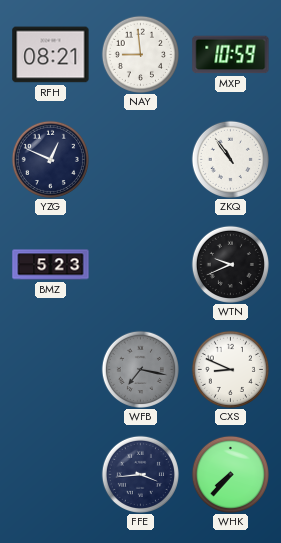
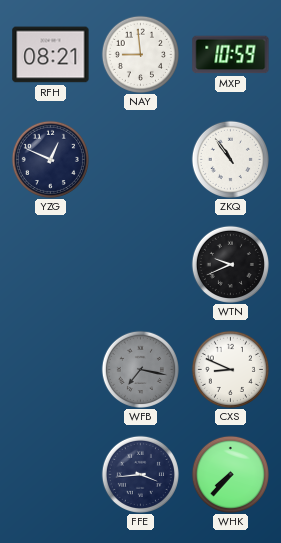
BMZ: 5:23 -> none (51, 265)
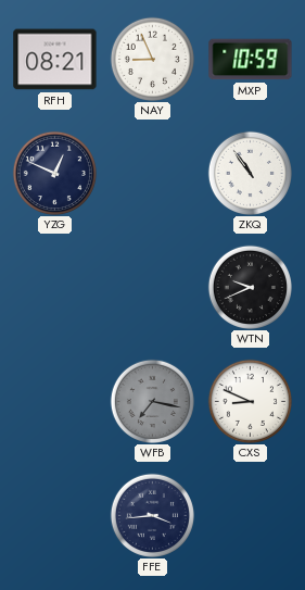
NAY: 8:59 -> 8:56 (152, 59)
WHK: 7:37 -> none (230, 474)
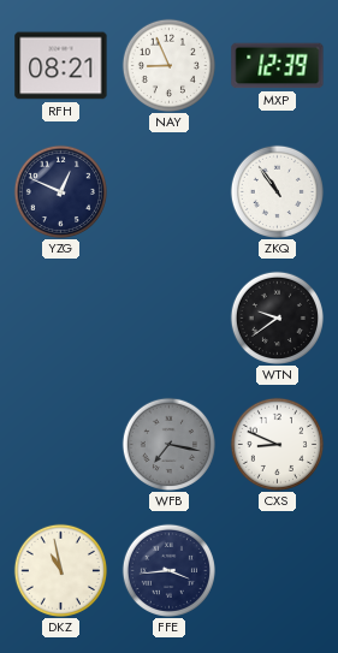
MXP: 10:59 -> 12:39 (278, 66)
WTN: 9:41 -> 9:39 (277, 317)
DKZ: none -> 10:58 (60, 570)
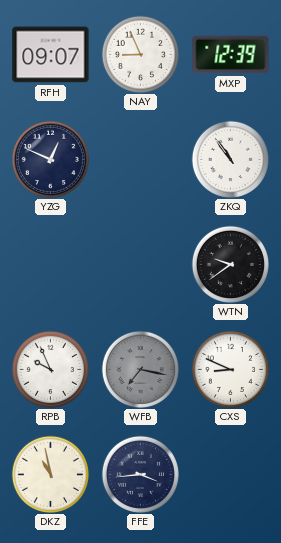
RFH: 08:21 -> 09:07 (51, 55)
RPB: none -> 9:56 (50, 369)
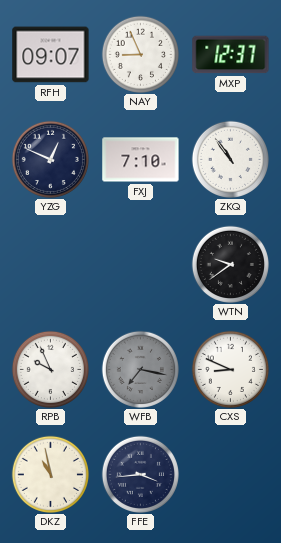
MXP: 12:39 -> 12:37 (231, 55)
FXJ: none -> 7:10 (141, 160)
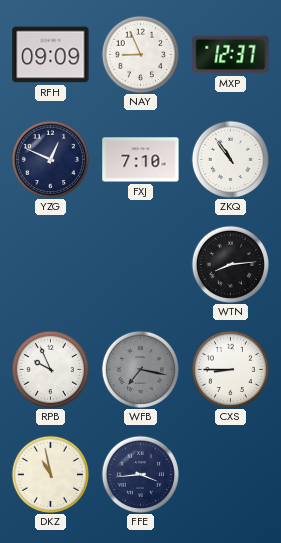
RFH: 09:07 -> 09:09 (51, 55)
WTN: 9:39 -> 8:14 (230, 264)
CXS: 8:49 -> 8:45 (230, 369)
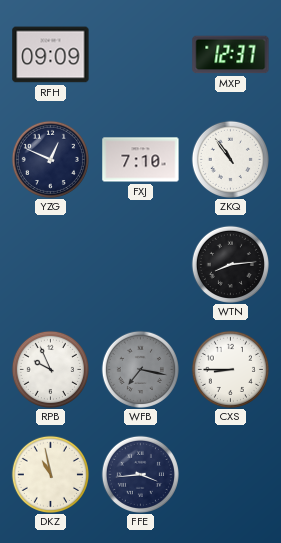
NAY: 8:56 -> none (140, 54)
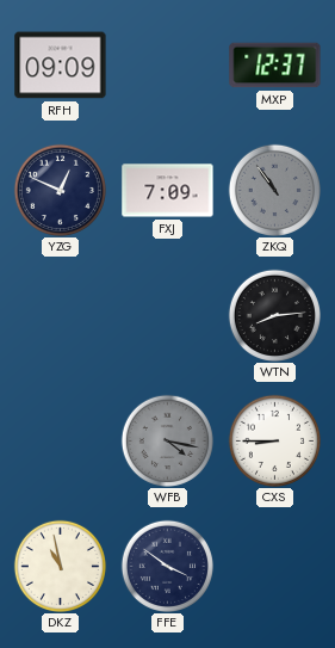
FXJ: 7:10 -> 7:09 (168, 191)
ZKQ dial: white -> grey (274, 190)
RPB: 9:56 -> none (50, 369)
WFB: 7:17 -> 4:17 (167, 440)
FFE: 3:44 -> 3:51 (167, 566)
